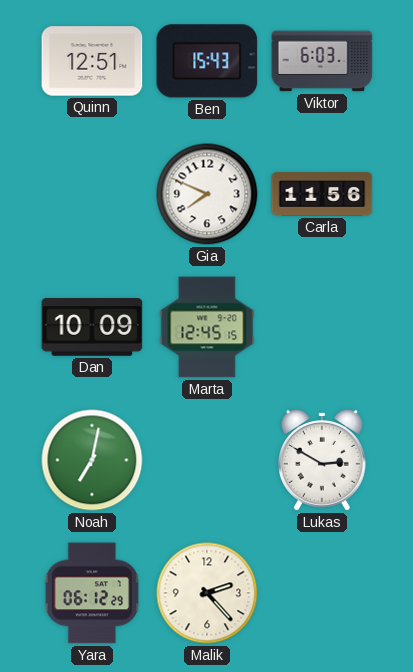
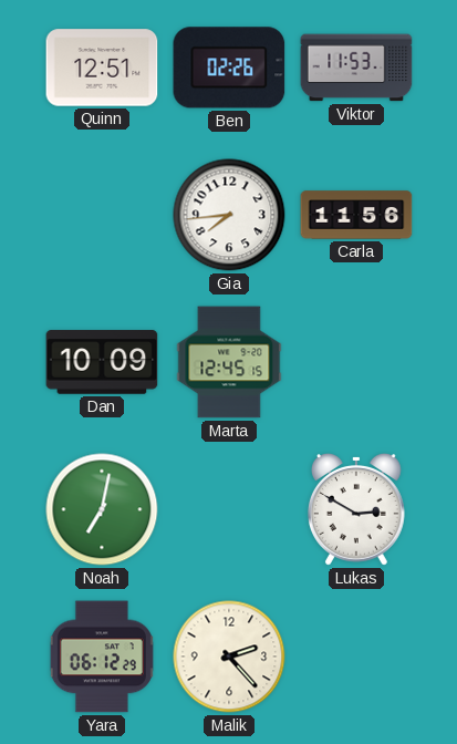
Ben: 15:43 -> 02:26 (229, 68)
Viktor: 6:03 -> 11:53 (356, 68)
Gia: 7:49 -> 7:44 (229, 215)
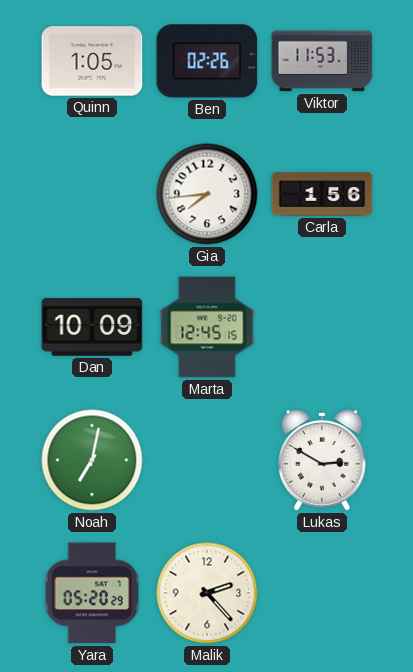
Quinn: 12:51 -> 1:05 (92, 61)
Carla: 11:56 -> 1:56 (322, 194)
Yara: 06:12 -> 05:20 (92, 593)
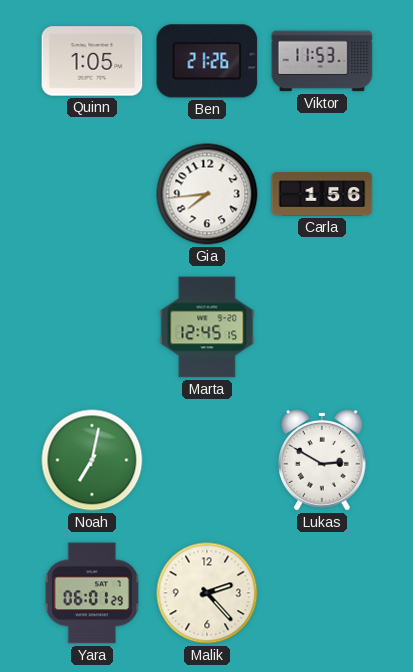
Ben: 02:26 -> 21:26 (207, 61)
Dan: 10:09 -> none (92, 327)
Yara: 05:20 -> 06:01 (92, 593)
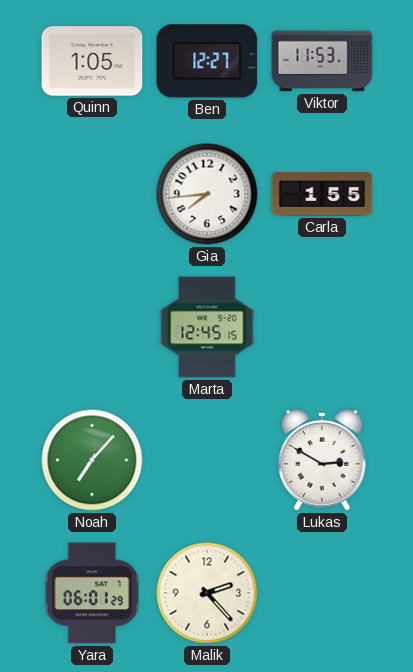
Ben: 21:26 -> 12:27 (207, 61)
Carla: 1:56 -> 1:55 (322, 194)
Noah: 7:02 -> 7:07 (92, 460)
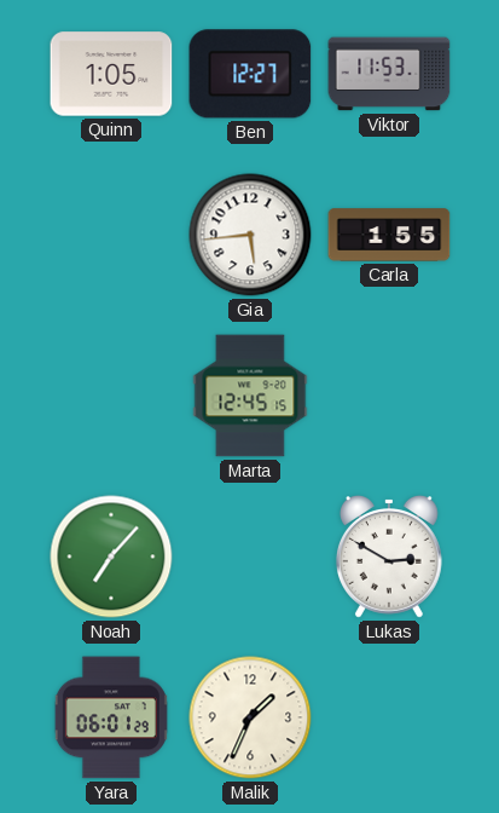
Gia: 7:44 -> 5:44 (250, 235)
Malik: 2:23 -> 1:34 (250, 717)
